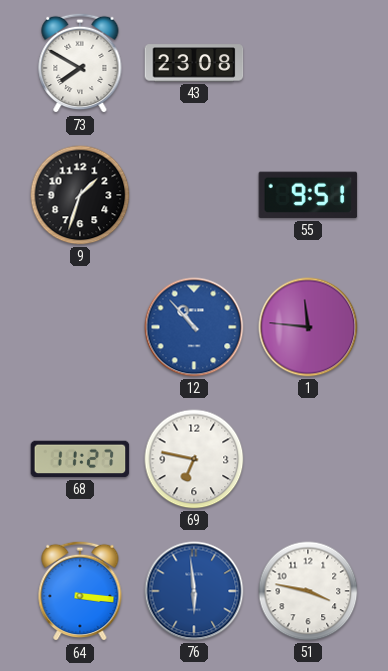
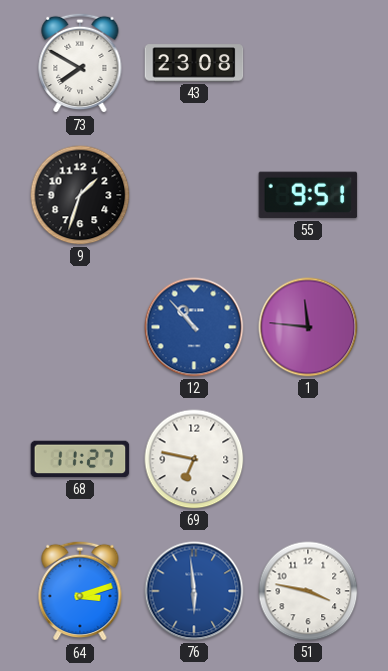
64: 3:16 -> 3:12 (80, 591)
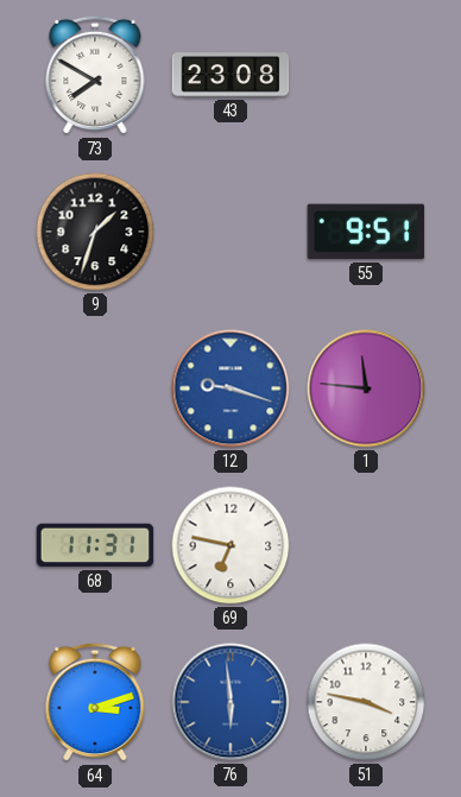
12: 10:53 -> 9:18 (230, 388)
68: 11:27 -> 11:31 (95, 545)
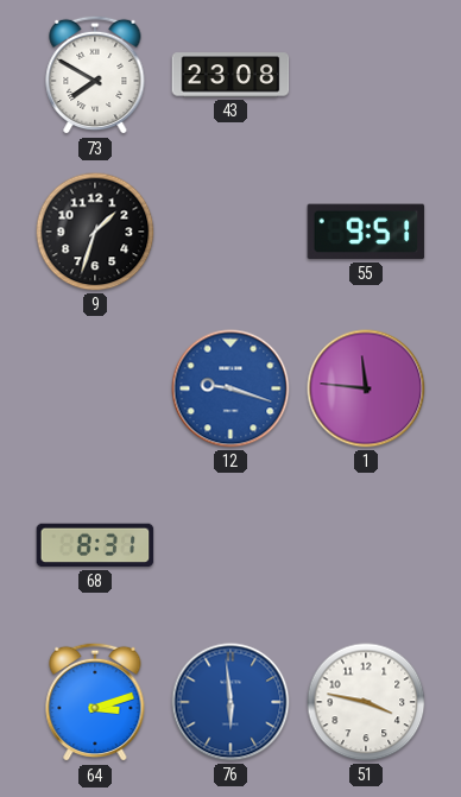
68: 11:31 -> 8:31 (95, 545)
69: 6:47 -> none (230, 545)
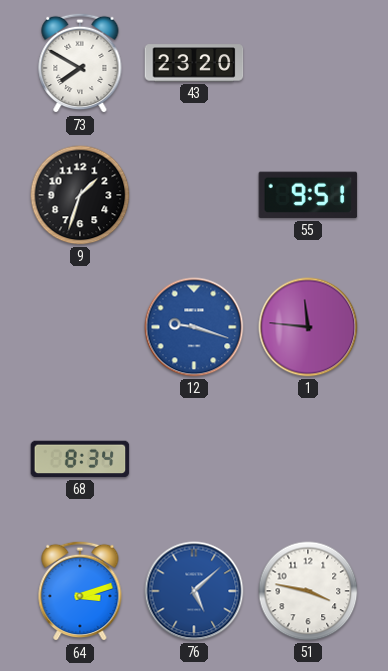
43: 23:08 -> 23:20 (194, 63)
68: 8:31 -> 8:34 (80, 459)
76: 5:59 -> 5:08 (194, 591)
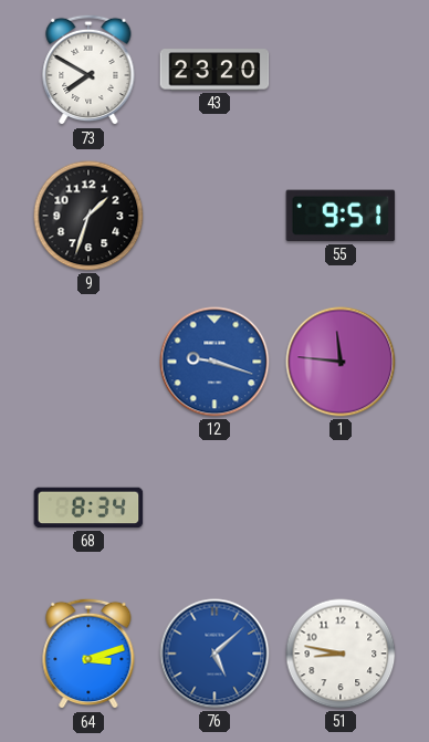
51: 3:47 -> 8:47 (341, 654)
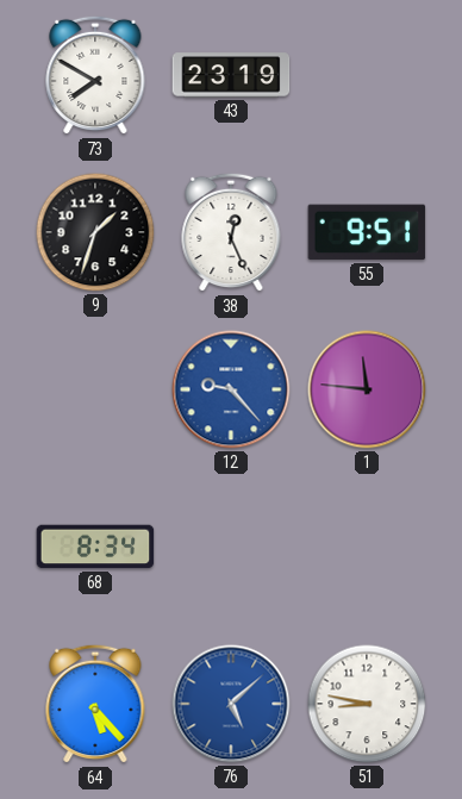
43: 23:20 -> 23:19 (231, 75)
38: none -> 12:26 (231, 232)
12: 9:18 -> 9:23 (231, 389)
64: 3:12 -> 5:23 (95, 704)
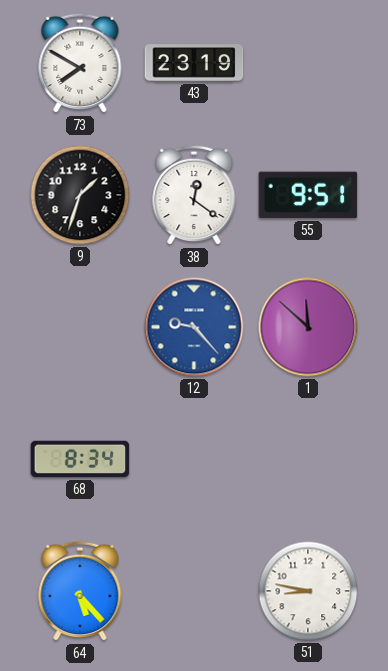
38: 12:26 -> 12:21 (194, 195)
1: 11:46 -> 11:52 (308, 327)
76: 5:08 -> none (231, 704)
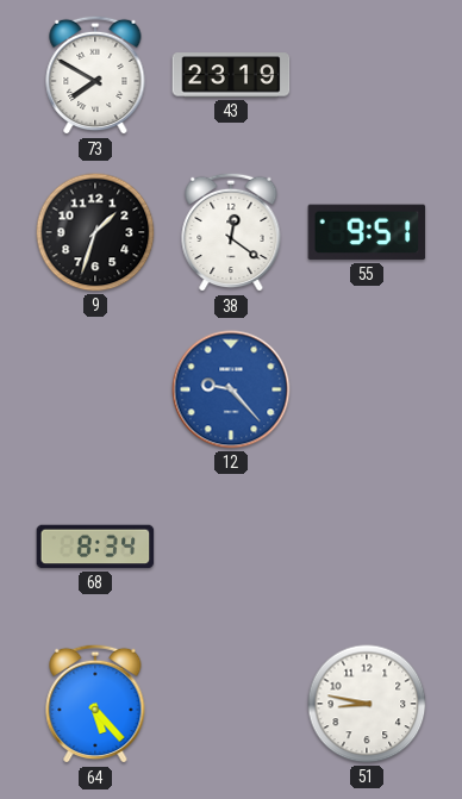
1: 11:52 -> none (308, 327)
